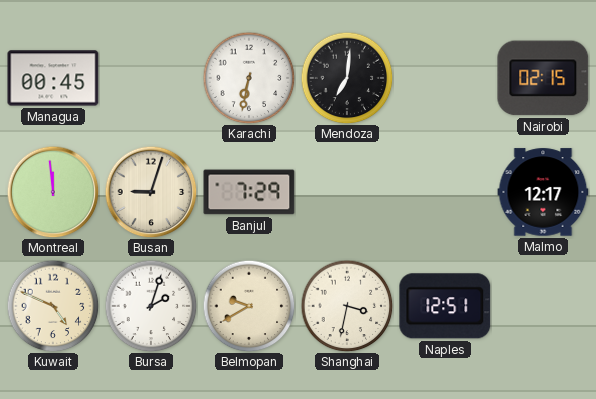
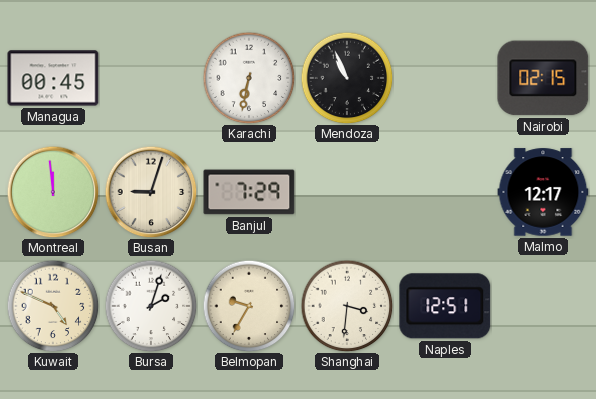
Mendoza: 7:01 -> 10:56 (347, 78)
Belmopan: 9:40 -> 9:35 (249, 306)
Shanghai: 3:32 -> 3:31 (347, 306)
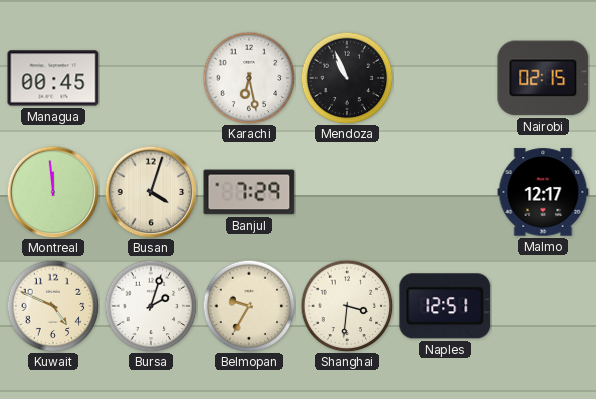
Karachi: 6:32 -> 6:28 (249, 78)
Busan: 9:03 -> 4:03 (151, 192)
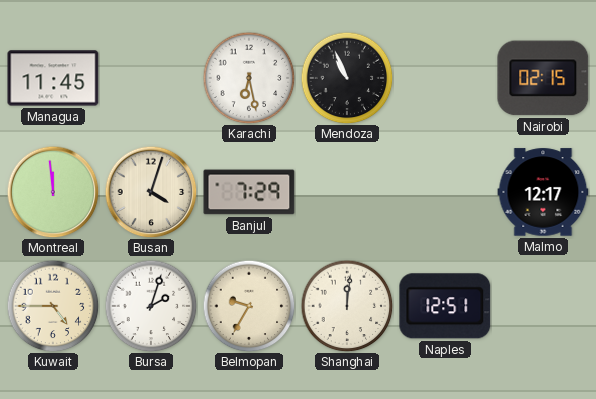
Managua: 00:45 -> 11:45 (53, 78)
Kuwait: 4:49 -> 4:45 (53, 306)
Shanghai: 3:31 -> 12:01 (347, 306)
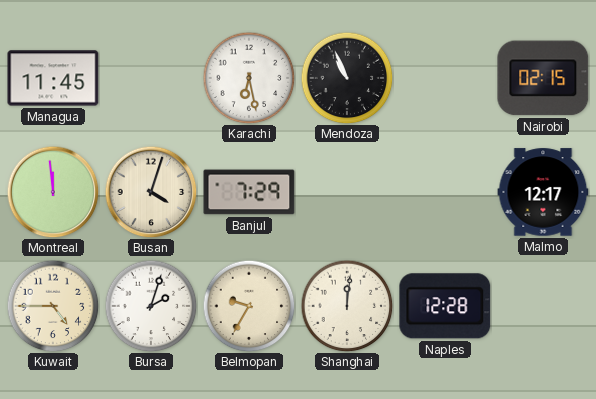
Naples: 12:51 -> 12:28 (445, 306)
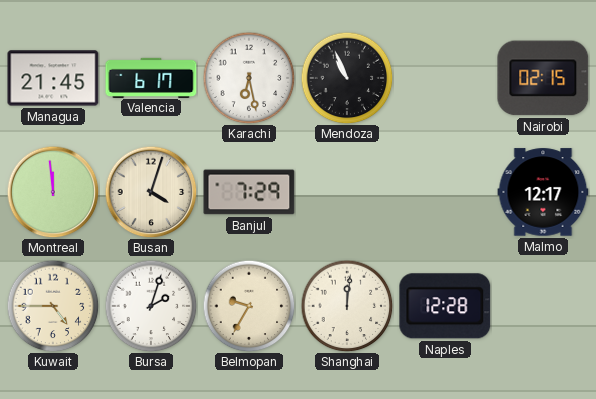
Managua: 11:45 -> 21:45 (53, 78)
Valencia: none -> 6:17 (151, 77)
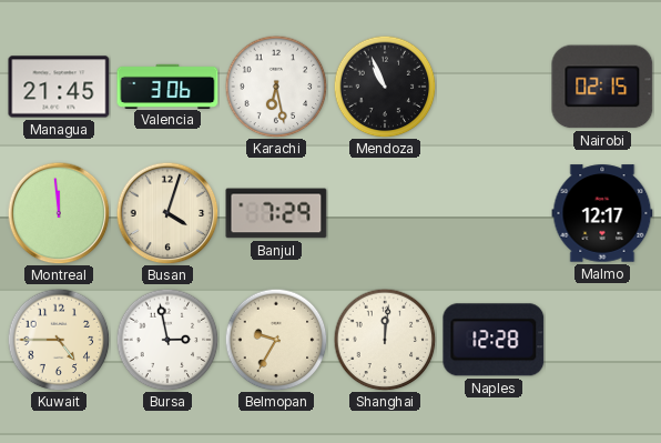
Valencia: 6:17 -> 3:06 (167, 85)
Bursa: 2:03 -> 2:58 (167, 340)
